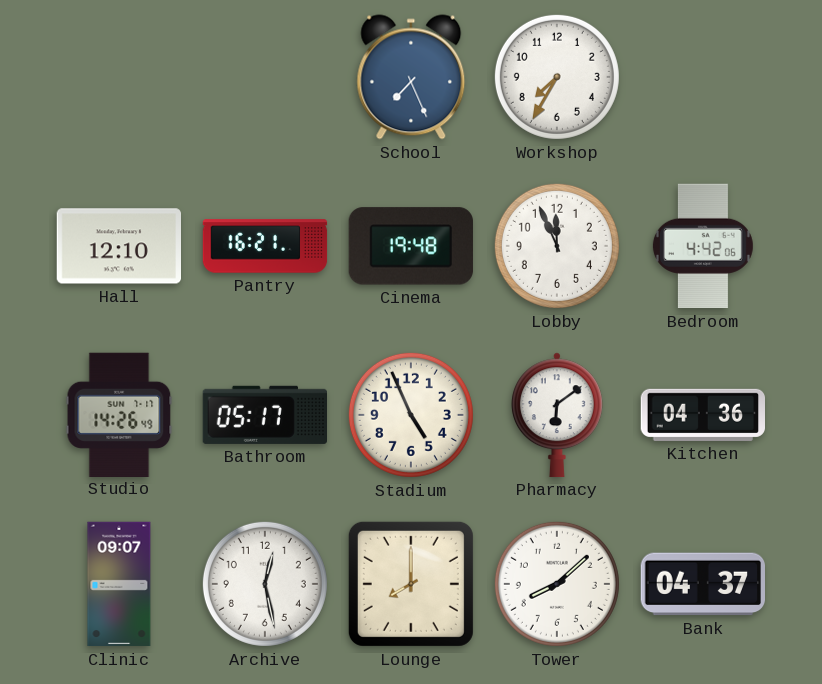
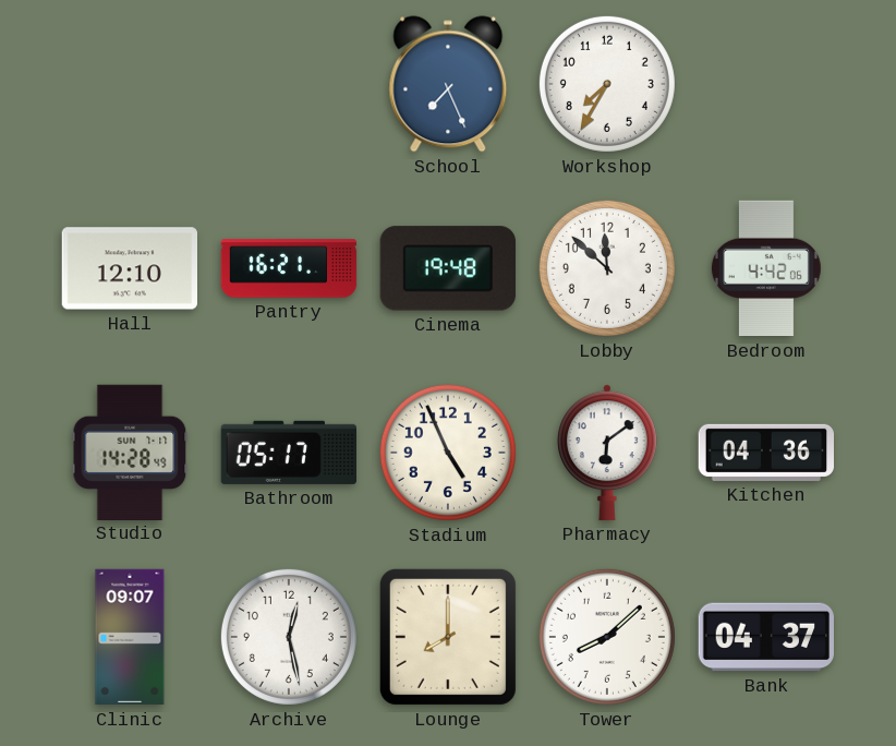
Lobby: 11:56 -> 11:52 (607, 268)
Studio: 14:26 -> 14:28 (130, 452)
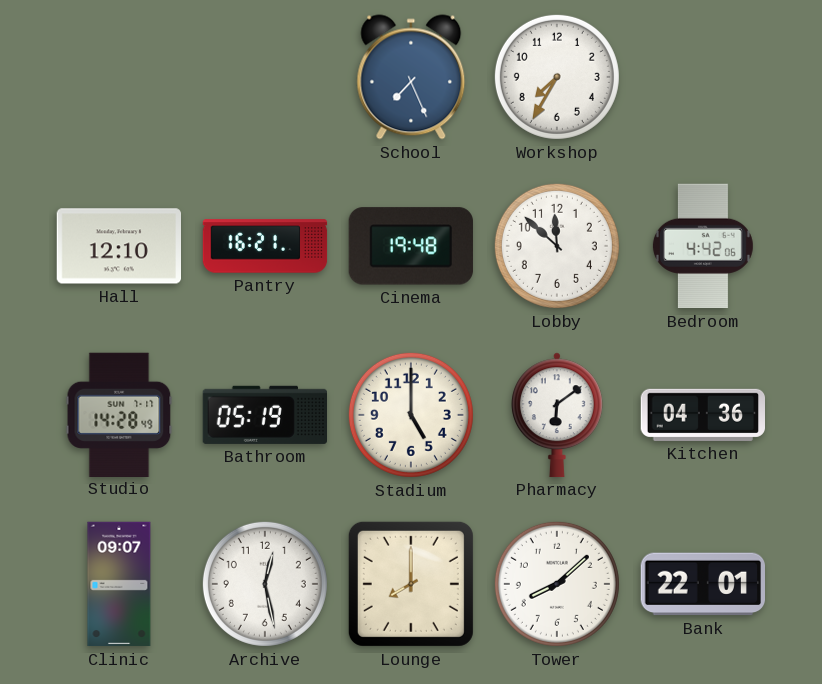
Bathroom: 05:17 -> 05:19 (264, 415)
Stadium: 4:56 -> 5:00 (411, 415)
Bank: 04:37 -> 22:01 (702, 584)
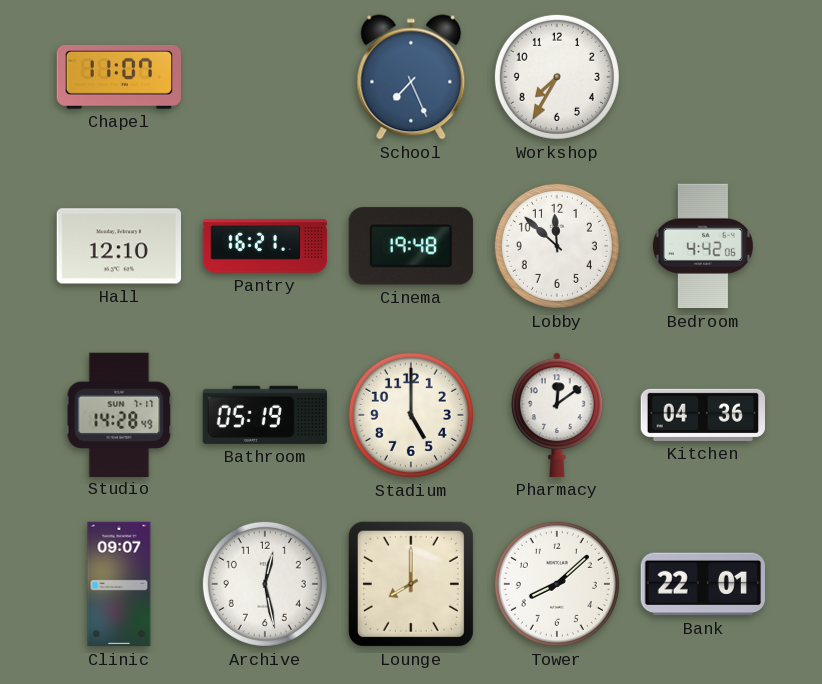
Chapel: none -> 11:07 (119, 78)
Pharmacy: 6:09 -> 12:09 (557, 415)
